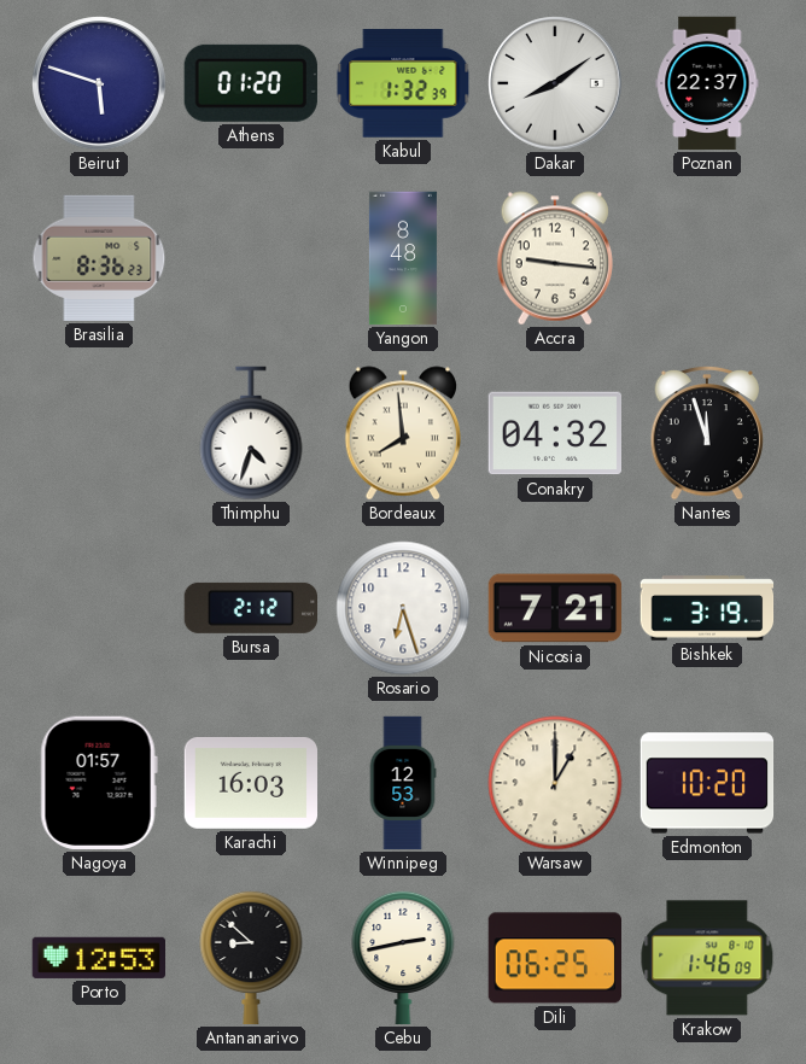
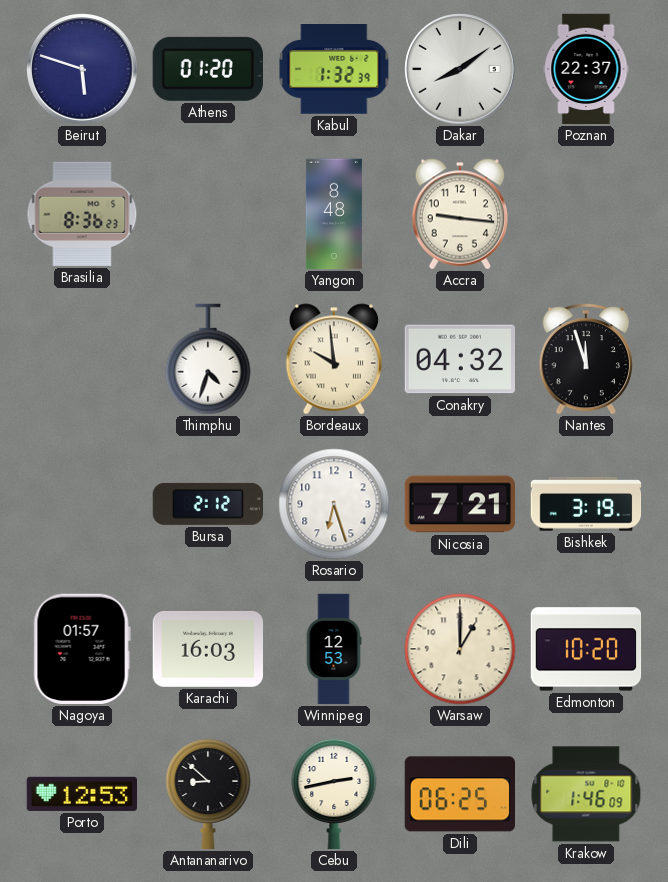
Bordeaux: 7:59 -> 9:59 (333, 359)
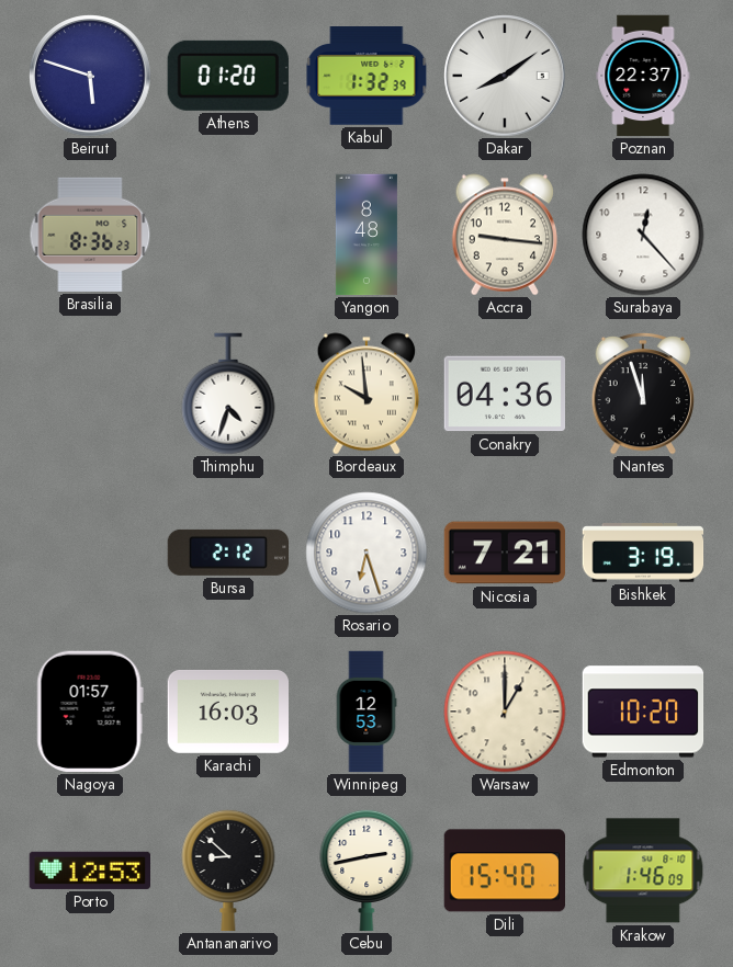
Surabaya: none -> 12:23 (643, 235)
Conakry: 04:32 -> 04:36 (504, 394)
Dili: 06:25 -> 15:40 (504, 871)
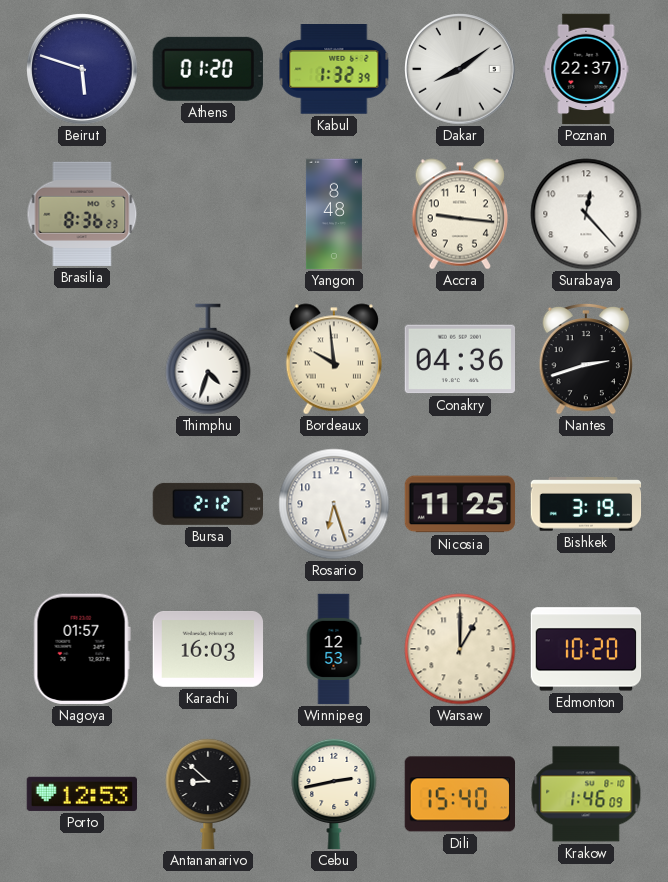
Nantes: 11:57 -> 2:42 (586, 359)
Nicosia: 7:21 -> 11:25 (460, 504)
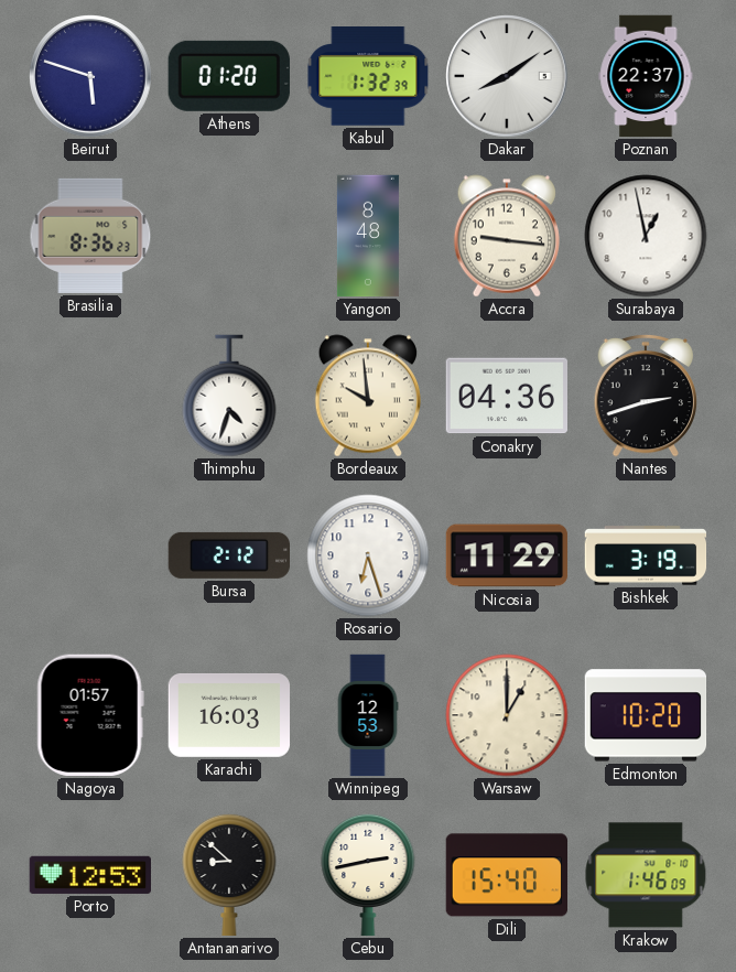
Surabaya: 12:23 -> 12:58 (646, 236)
Nicosia: 11:25 -> 11:29 (507, 555)
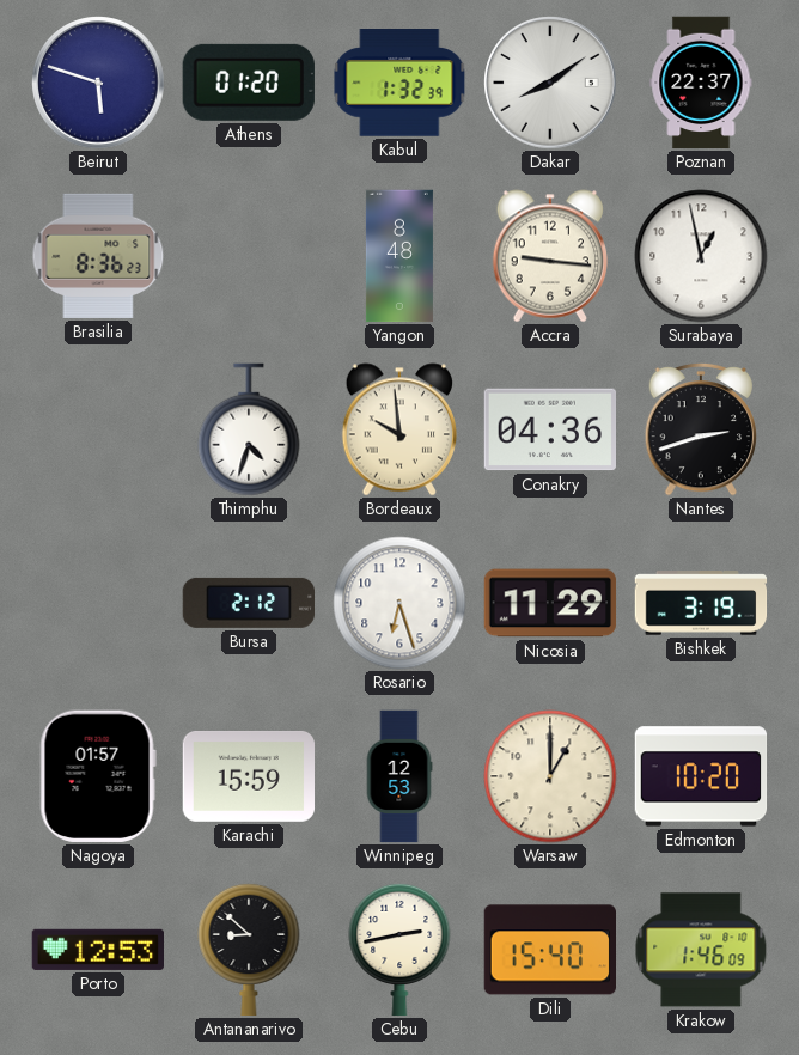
Karachi: 16:03 -> 15:59 (249, 776)
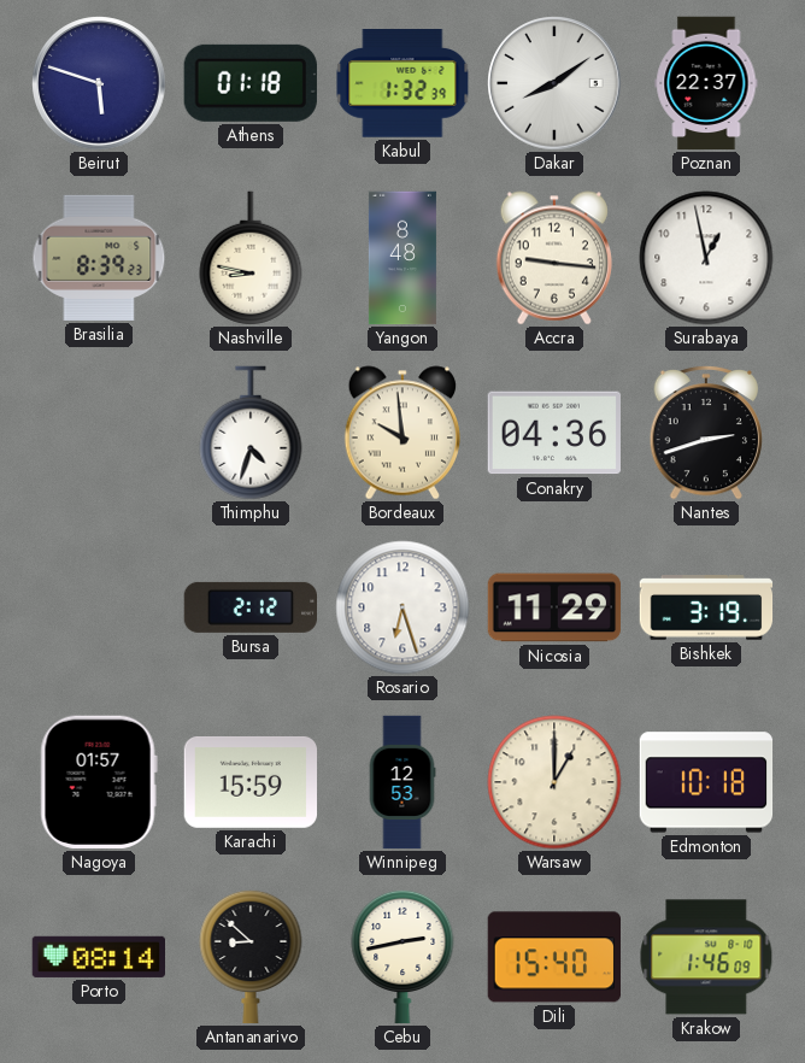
Athens: 01:20 -> 01:18 (251, 83)
Brasilia: 8:36 -> 8:39 (99, 258)
Nashville: none -> 8:47 (251, 258)
Edmonton: 10:20 -> 10:18 (706, 782)
Porto: 12:53 -> 08:14 (98, 957)
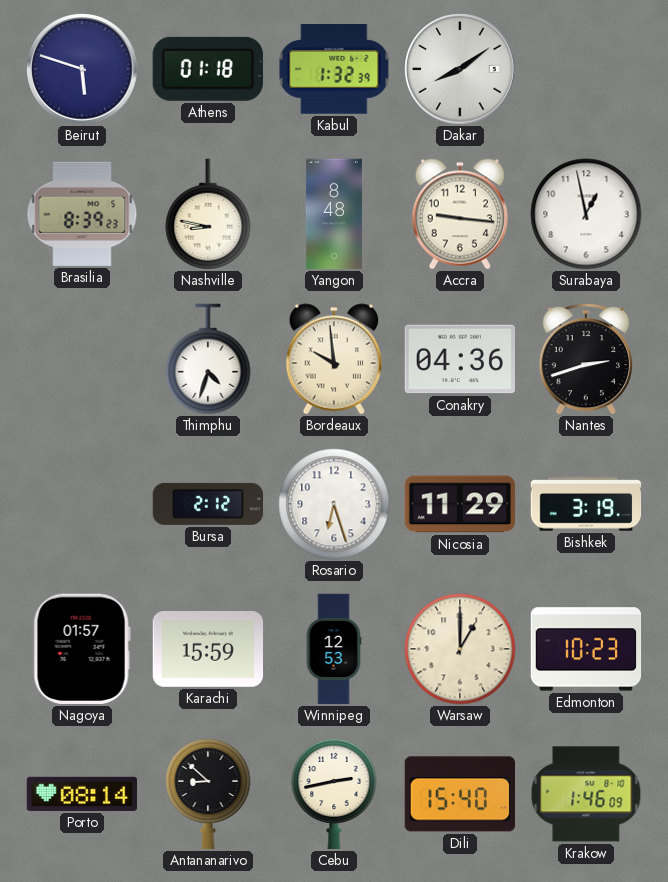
Poznan: 22:37 -> none (706, 83)
Edmonton: 10:18 -> 10:23 (586, 649)
